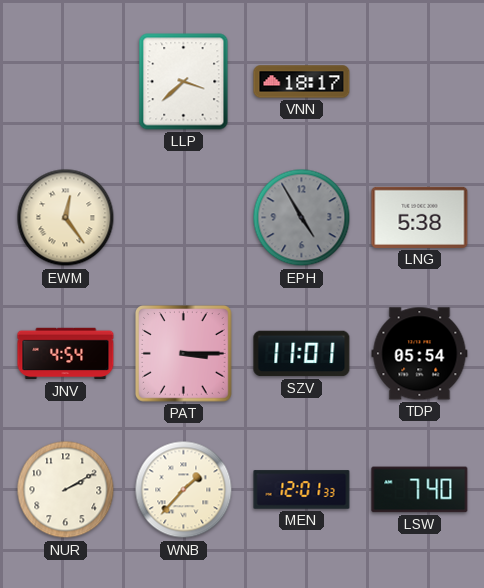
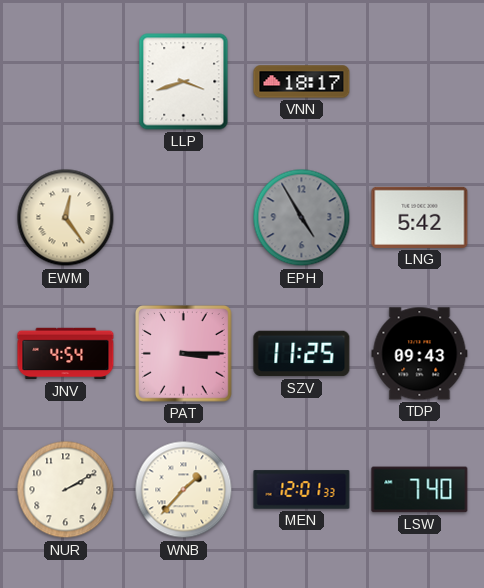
LLP: 3:38 -> 3:42 (184, 82)
LNG: 5:38 -> 5:42 (420, 217)
SZV: 11:01 -> 11:25 (302, 354)
TDP: 05:54 -> 09:43 (420, 354)
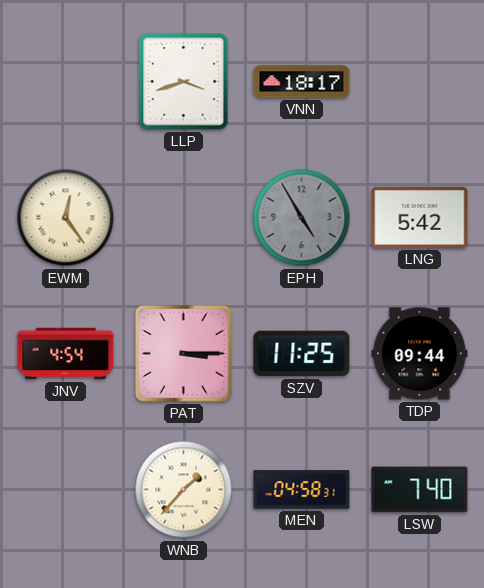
TDP: 09:43 -> 09:44 (420, 354)
NUR: 2:10 -> none (66, 490)
MEN: 12:01 -> 04:58 (302, 490)
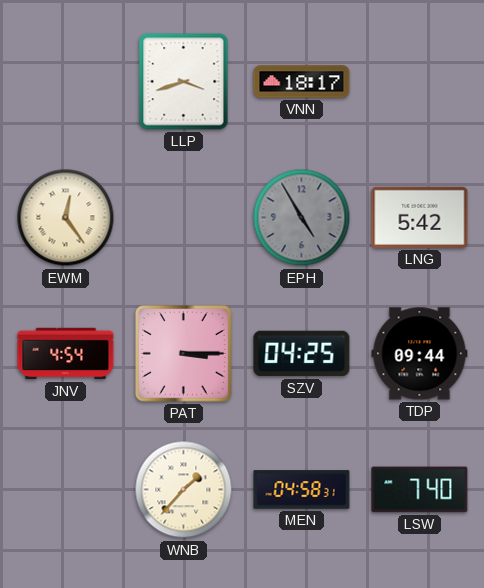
SZV: 11:25 -> 04:25 (302, 354)
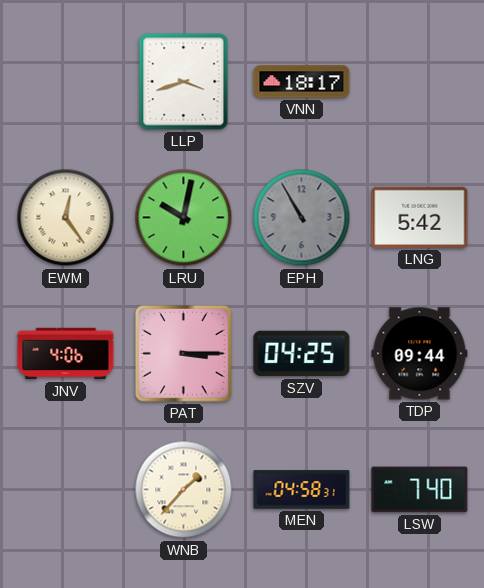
LRU: none -> 10:02 (184, 218)
EPH: 4:55 -> 10:55 (302, 218)
JNV: 4:54 -> 4:06 (66, 354)
